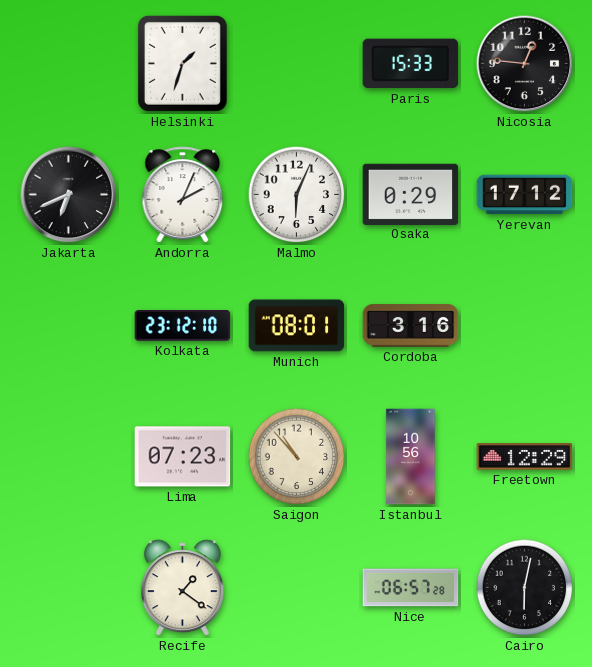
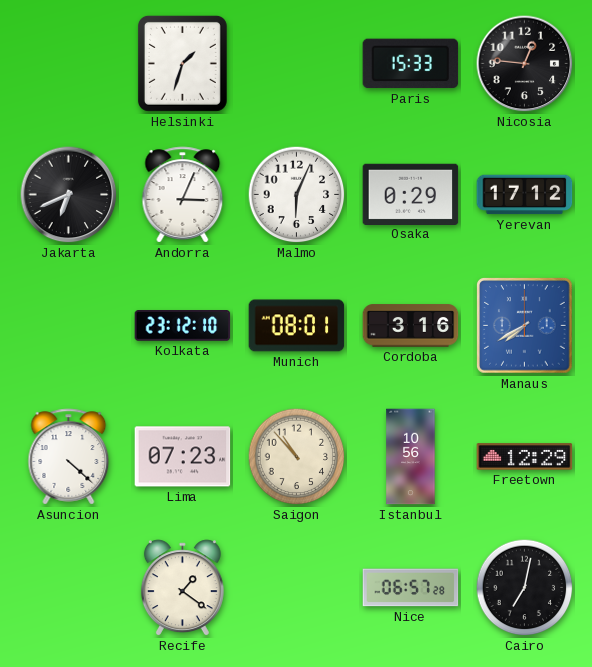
Andorra: 2:04 -> 3:04 (183, 195)
Manaus: none -> 7:40 (525, 326)
Asuncion: none -> 4:22 (69, 457)
Cairo: 6:02 -> 7:02 (525, 588)
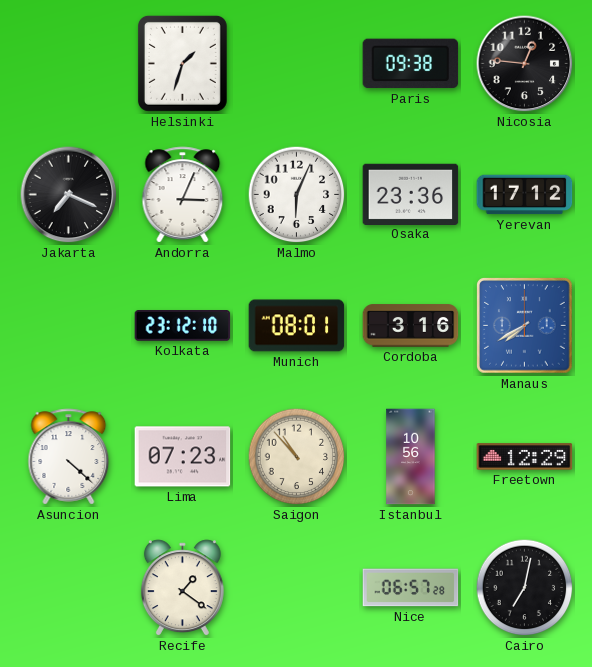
Paris: 15:33 -> 09:38 (411, 64)
Jakarta: 6:41 -> 7:19 (69, 195)
Osaka: 0:29 -> 23:36 (411, 194)
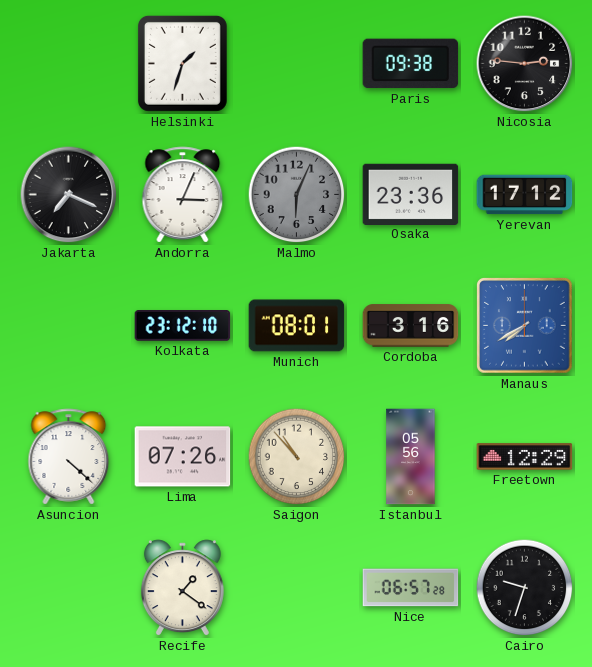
Nicosia: 12:46 -> 2:46 (525, 64)
Malmo dial: white -> grey (297, 195)
Lima: 07:23 -> 07:26 (183, 457)
Istanbul: 10:56 -> 05:56 (411, 457)
Cairo: 7:02 -> 9:33 (525, 588)
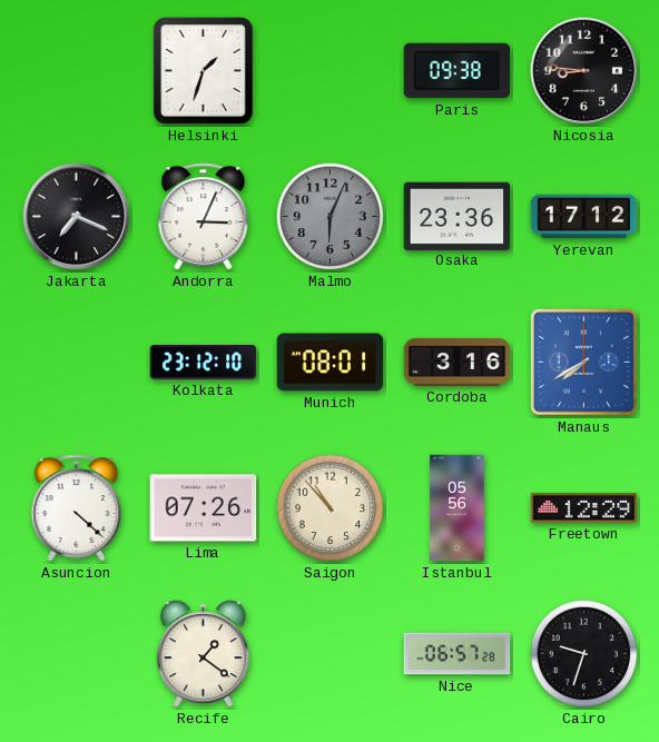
Nicosia: 2:46 -> 8:46 (584, 71)
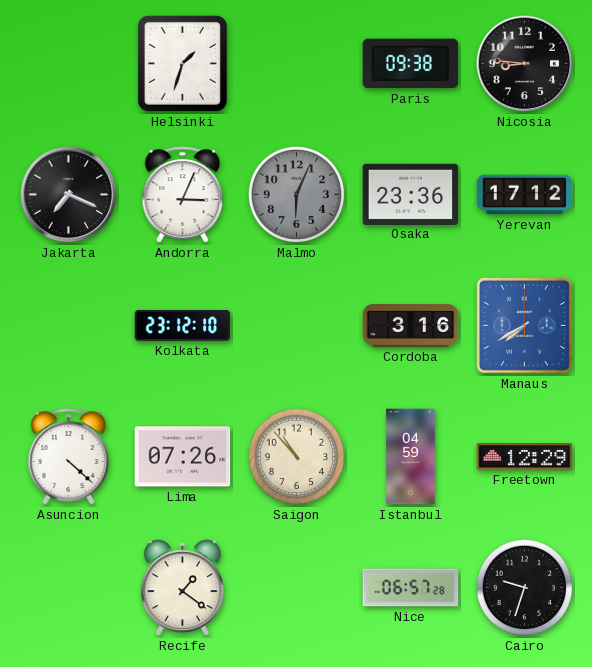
Munich: 08:01 -> none (331, 363)
Istanbul: 05:56 -> 04:59 (411, 457)
